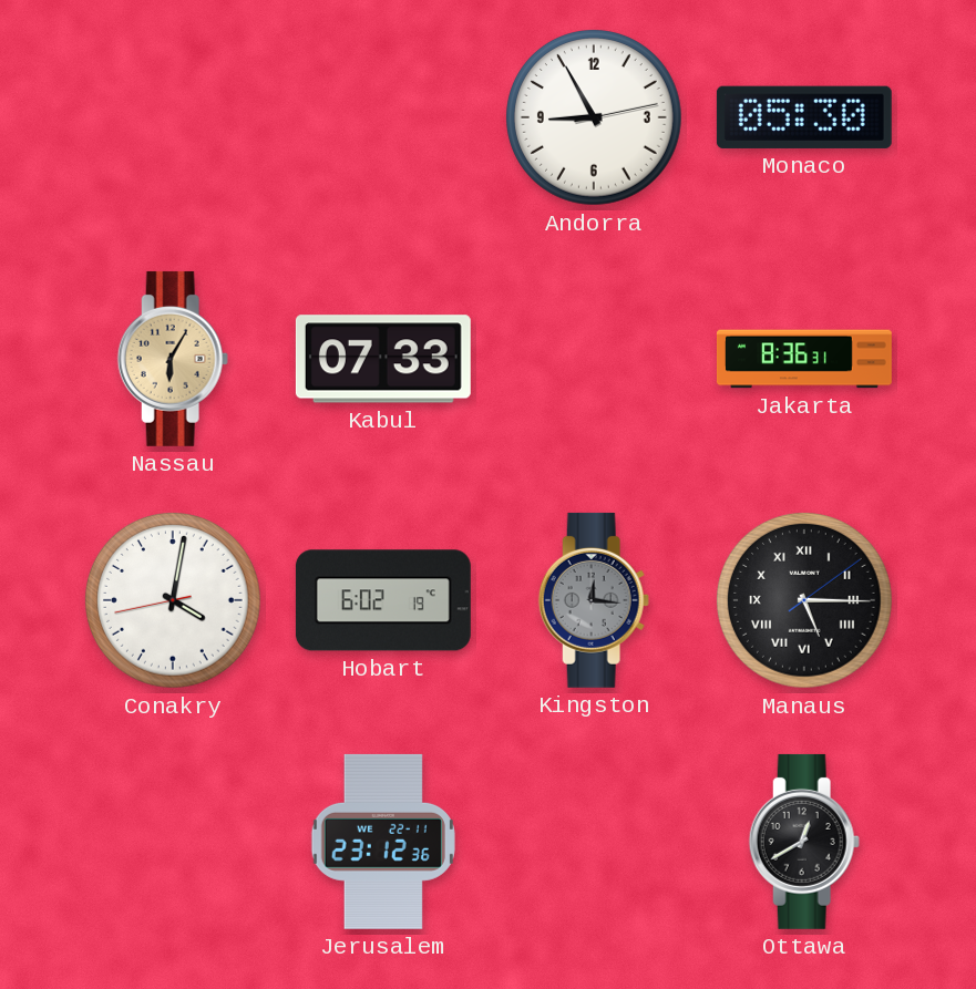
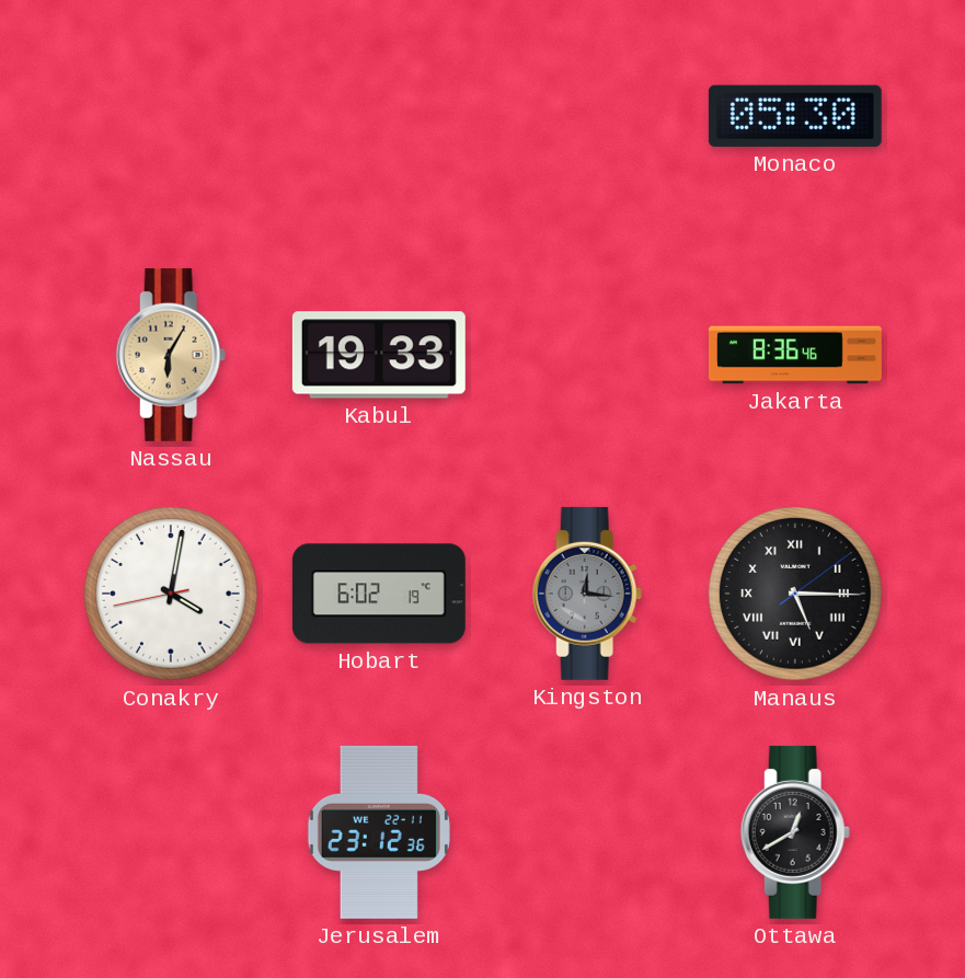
Andorra: 8:55 -> none (595, 119)
Kabul: 07:33 -> 19:33 (379, 355)
Jakarta: 8:36:31 -> 8:36:46 (795, 355)
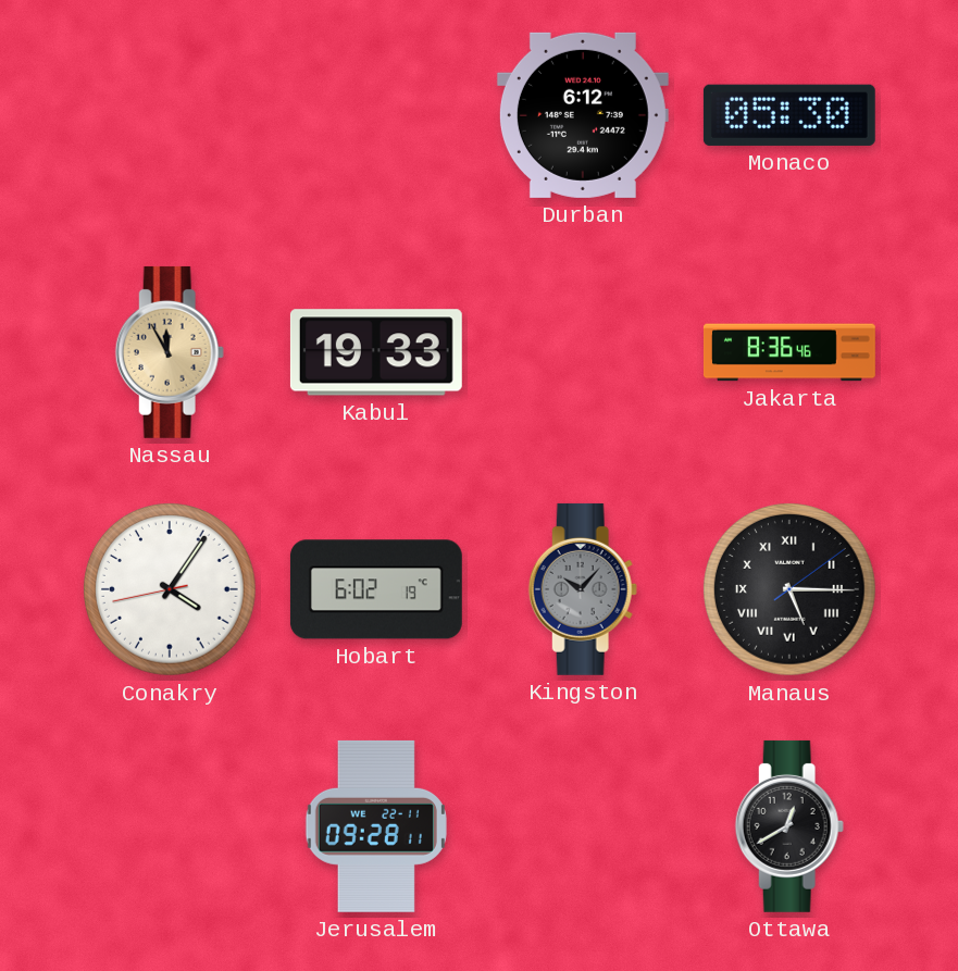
Durban: none -> 6:12 (583, 115)
Nassau: 6:05 -> 11:55 (170, 352)
Conakry: 4:01 -> 4:05 (171, 590)
Kingston: 12:16 -> 10:07 (583, 589)
Jerusalem: 23:12 -> 09:28 (376, 826)
